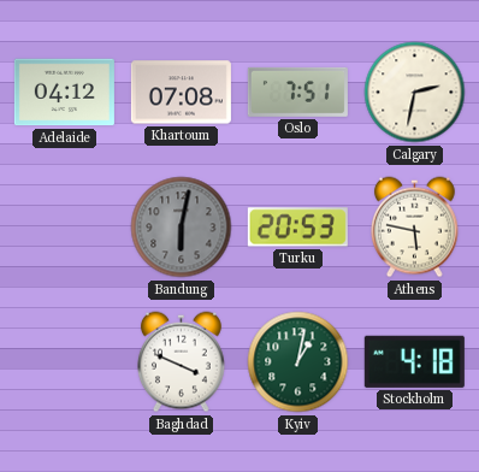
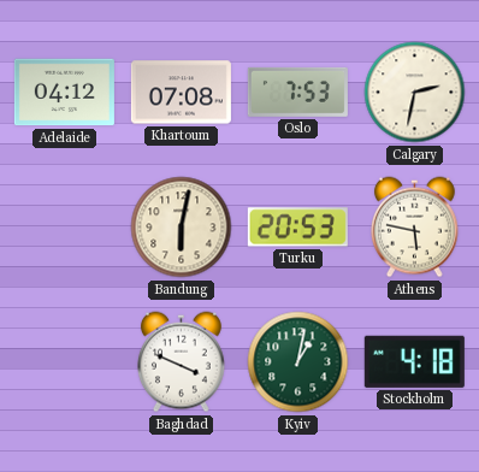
Oslo: 7:51 -> 7:53 (297, 92)
Bandung dial: grey -> cream (182, 228)
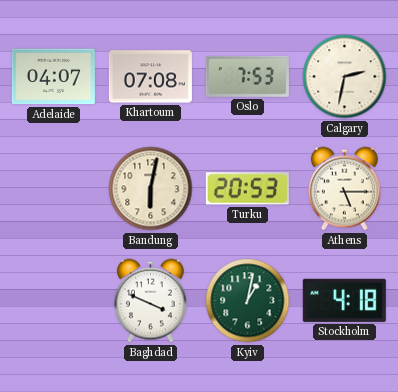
Adelaide: 04:12 -> 04:07 (53, 77)
Athens: 5:47 -> 5:15 (345, 189)
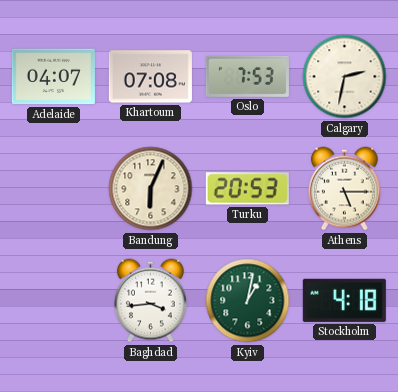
Bandung: 6:02 -> 6:04 (151, 189)
Baghdad: 3:49 -> 3:44 (151, 301)
